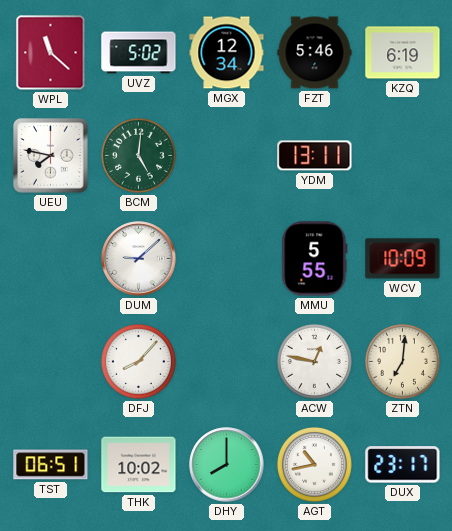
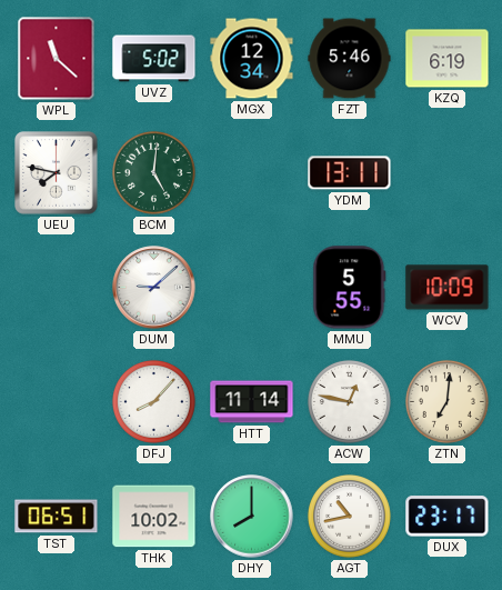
HTT: none -> 11:14 (252, 402)
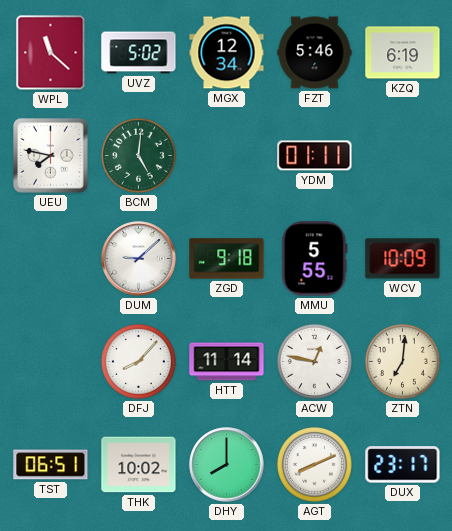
YDM: 13:11 -> 01:11 (315, 156)
ZGD: none -> 9:18 (227, 259)
AGT: 10:43 -> 8:11 (314, 464)
